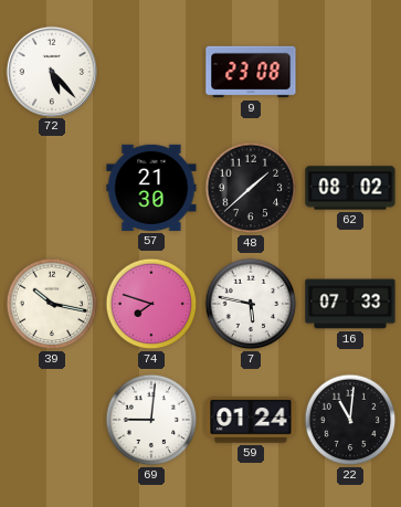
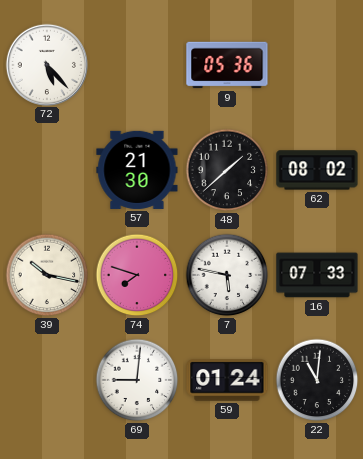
9: 23:08 -> 05:36 (227, 65)
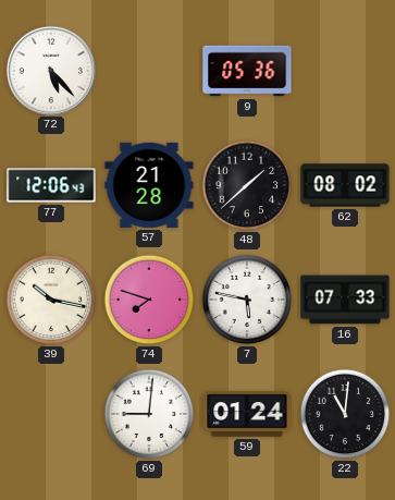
77: none -> 12:06 (51, 185)
57: 21:30 -> 21:28 (149, 185)
